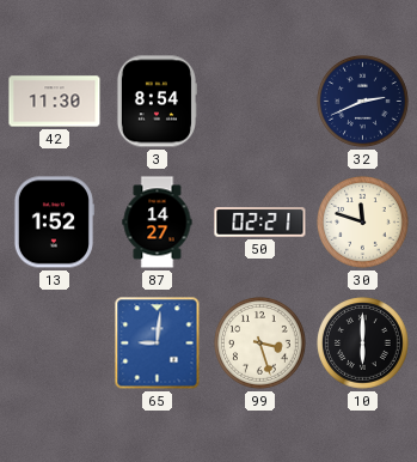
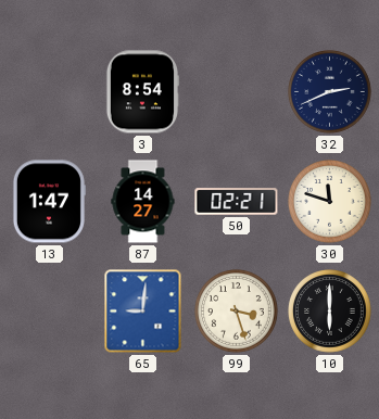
42: 11:30 -> none (55, 102)
13: 1:52 -> 1:47 (48, 202)
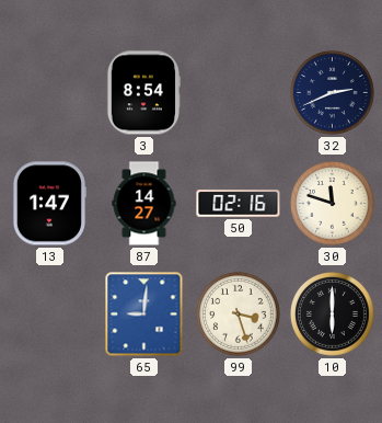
50: 02:21 -> 02:16 (239, 204)
